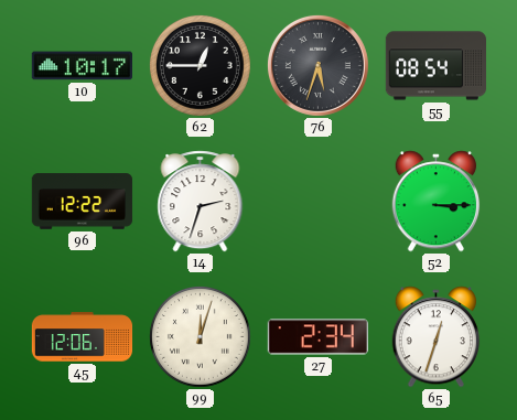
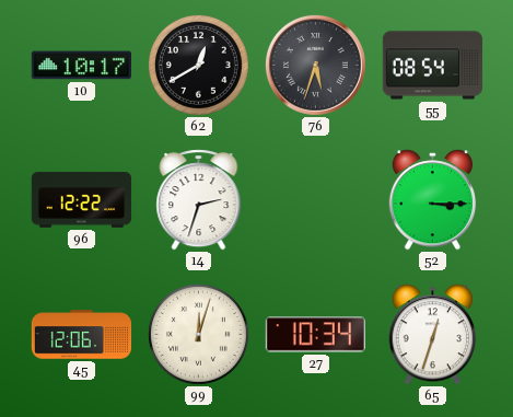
62: 12:45 -> 12:40 (198, 65)
27: 2:34 -> 10:34 (315, 335)
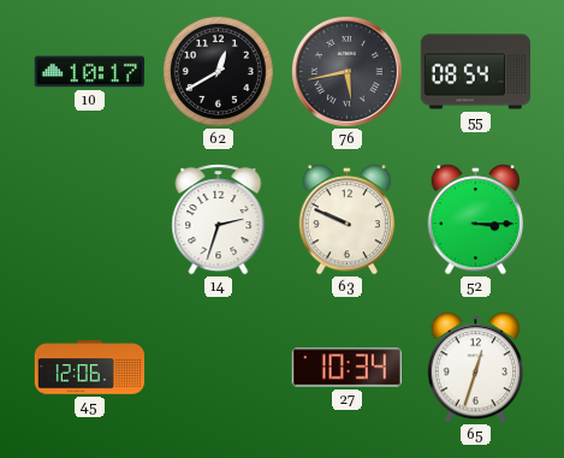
76: 5:33 -> 5:43 (346, 71)
96: 12:22 -> none (82, 200)
63: none -> 9:49 (348, 220)
99: 12:03 -> none (198, 334)
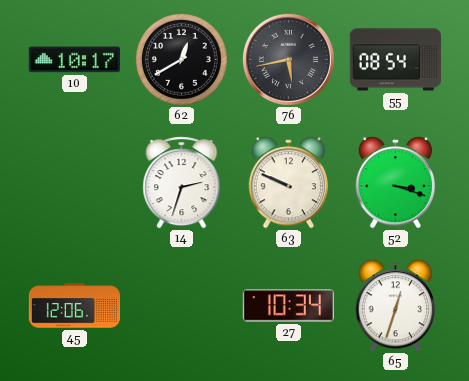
52: 3:15 -> 3:18 (396, 183)
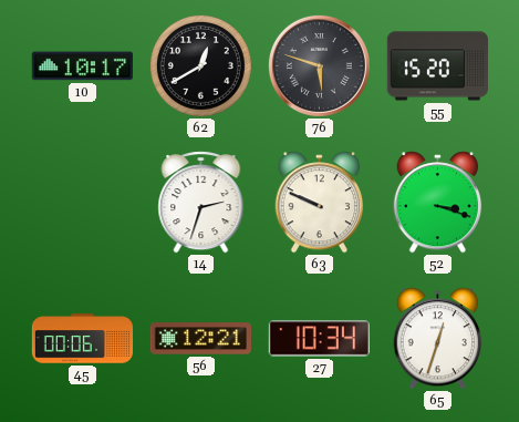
76: 5:43 -> 5:48 (319, 65)
55: 08:54 -> 15:20 (437, 66)
45: 12:06 -> 00:06 (83, 339)
56: none -> 12:21 (200, 339)
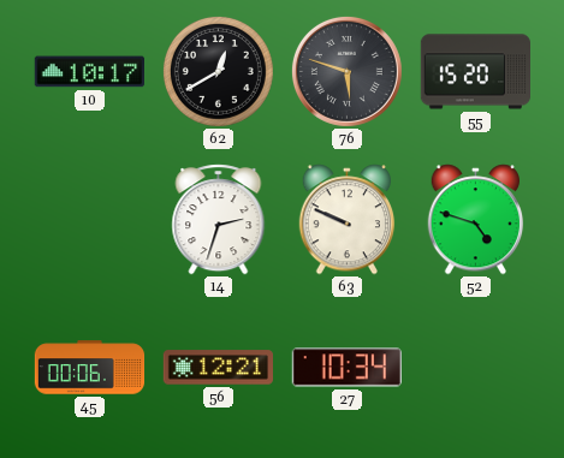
52: 3:18 -> 4:48 (476, 220)
65: 12:33 -> none (438, 339)
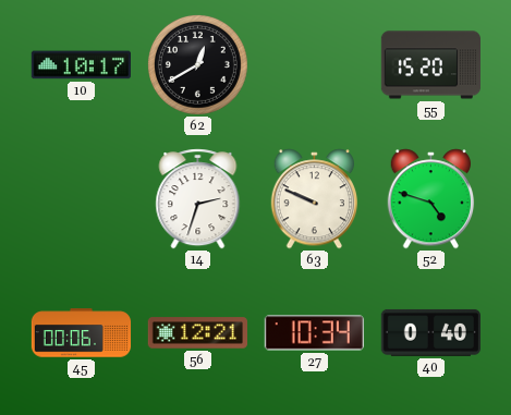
76: 5:48 -> none (346, 71)
40: none -> 0:40 (430, 332)
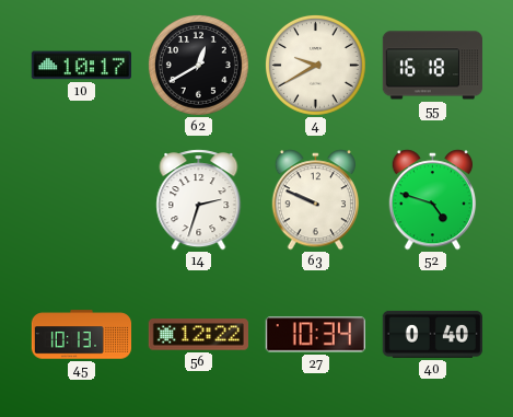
4: none -> 9:40 (315, 65)
55: 15:20 -> 16:18 (432, 66)
45: 00:06 -> 10:13 (82, 335)
56: 12:21 -> 12:22 (198, 335)
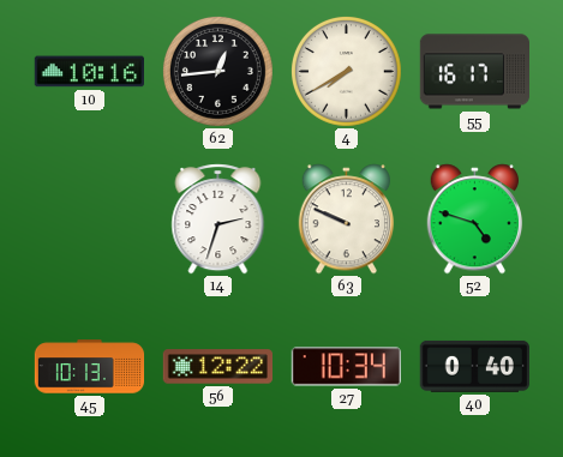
10: 10:17 -> 10:16 (89, 72)
62: 12:40 -> 12:44 (217, 71)
4: 9:40 -> 7:40 (346, 71)
55: 16:18 -> 16:17 (474, 72)
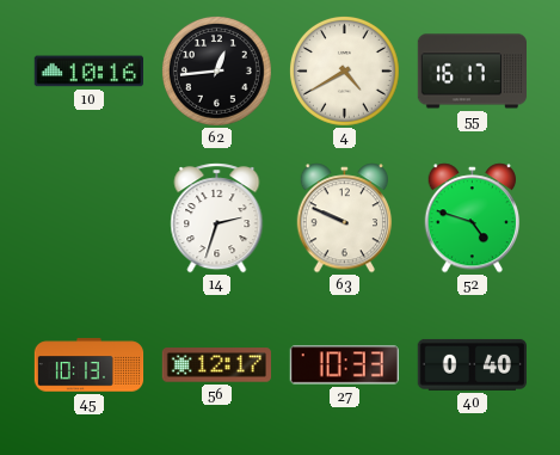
4: 7:40 -> 4:40 (344, 70)
56: 12:22 -> 12:17 (216, 365)
27: 10:34 -> 10:33 (344, 365)
